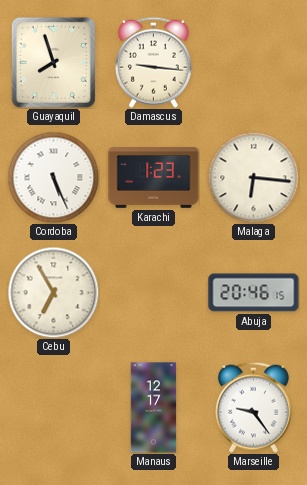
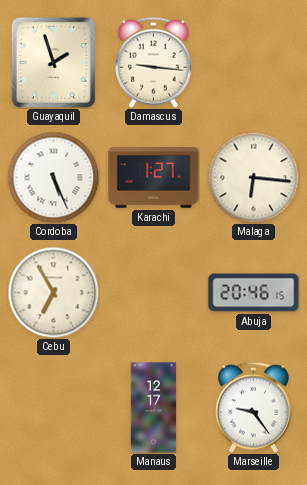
Guayaquil: 7:57 -> 1:57 (53, 62)
Karachi: 1:23 -> 1:27 (154, 178)
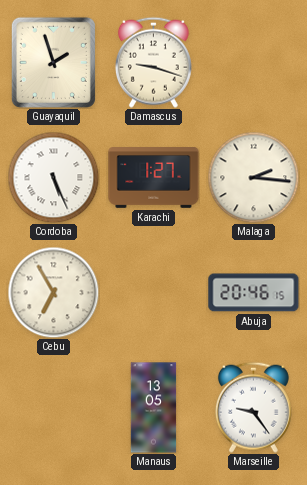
Damascus: 9:16 -> 9:18 (153, 62)
Malaga: 6:16 -> 2:16 (253, 177)
Manaus: 12:17 -> 13:05 (154, 408)
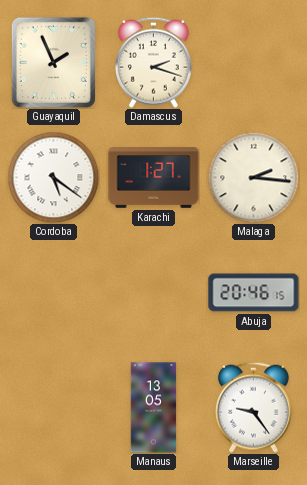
Guayaquil: 1:57 -> 1:56 (53, 62)
Damascus: 9:18 -> 2:18 (153, 62)
Cordoba: 5:26 -> 5:21 (53, 177)
Cebu: 6:55 -> none (53, 292)
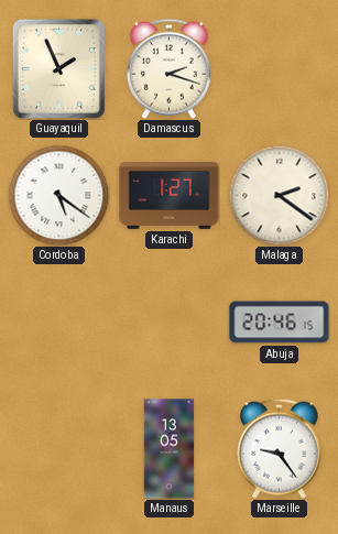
Malaga: 2:16 -> 2:21 (279, 195)
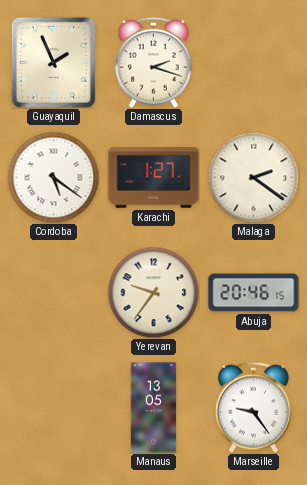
Yerevan: none -> 9:36 (153, 292)
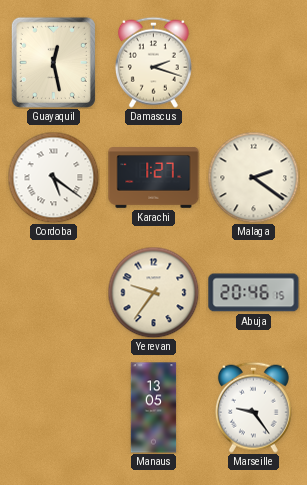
Guayaquil: 1:56 -> 12:28 (53, 62)
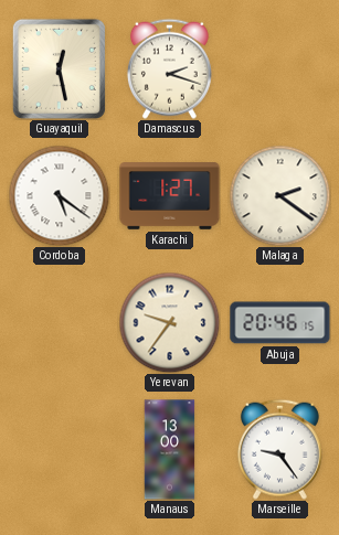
Manaus: 13:05 -> 13:00 (170, 450)
